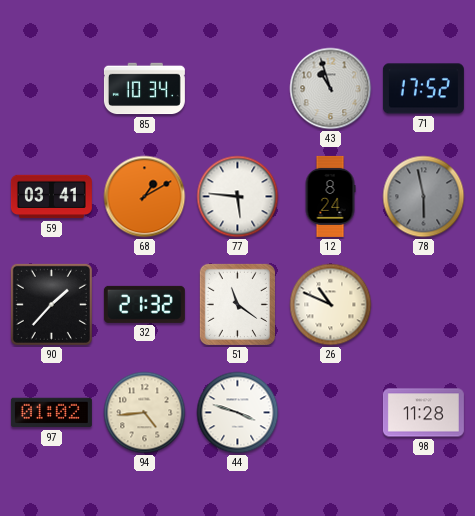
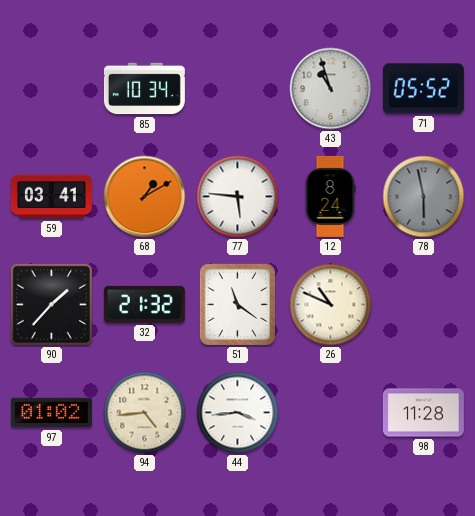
71: 17:52 -> 05:52 (423, 89)
44: 3:48 -> 3:44 (238, 413)
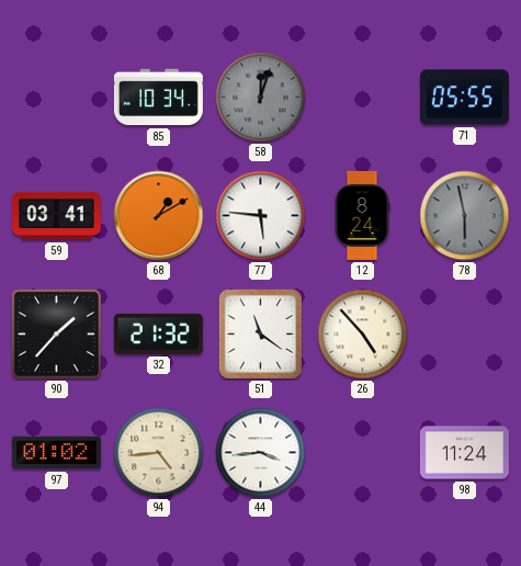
58: none -> 12:03 (261, 98)
43: 10:57 -> none (331, 89)
71: 05:52 -> 05:55 (464, 98)
26: 10:49 -> 4:53 (363, 335)
98: 11:28 -> 11:24 (464, 453)
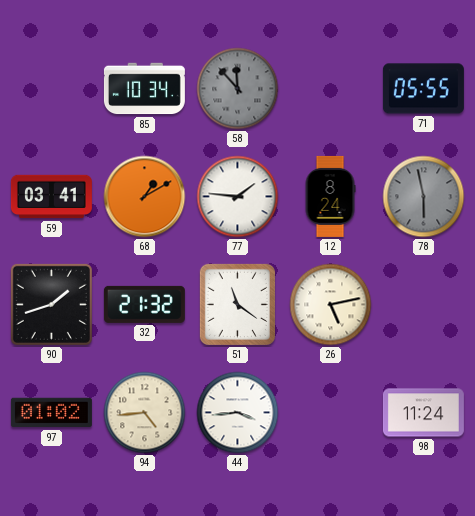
58: 12:03 -> 11:53 (238, 89)
77: 5:46 -> 1:46 (238, 197)
90: 1:37 -> 1:42 (51, 304)
26: 4:53 -> 5:13 (331, 305)
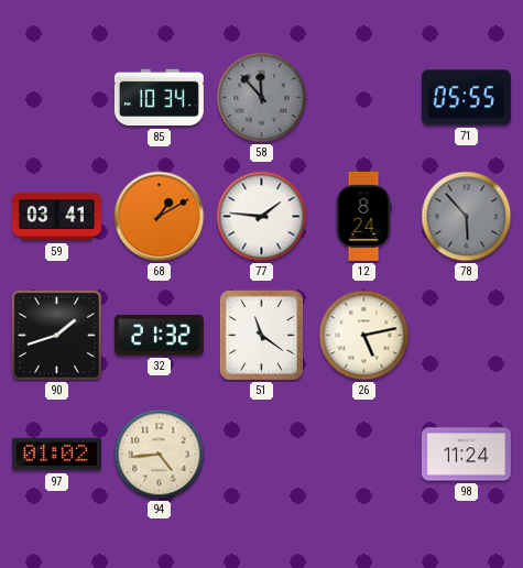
78: 5:58 -> 5:53 (467, 217)
44: 3:44 -> none (238, 413)
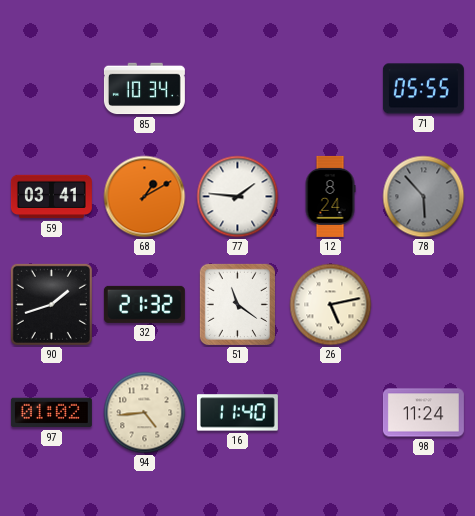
58: 11:53 -> none (262, 98)
16: none -> 11:40 (237, 413)
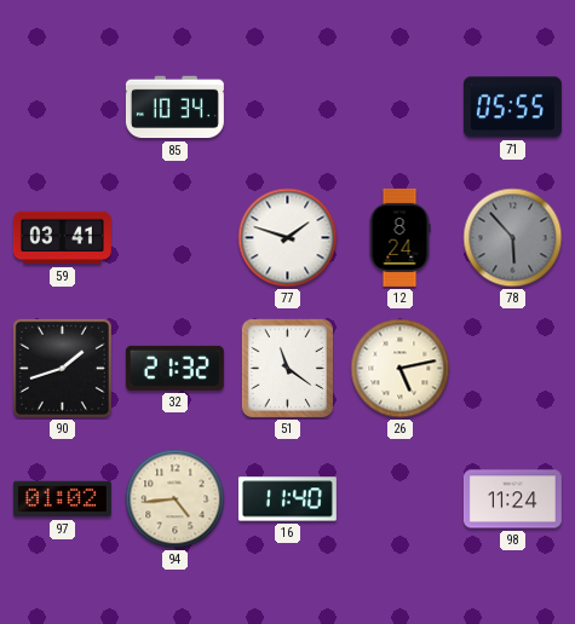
68: 1:10 -> none (145, 197)
77: 1:46 -> 1:48 (288, 238)
